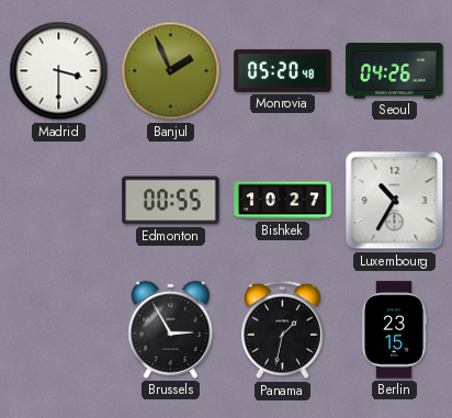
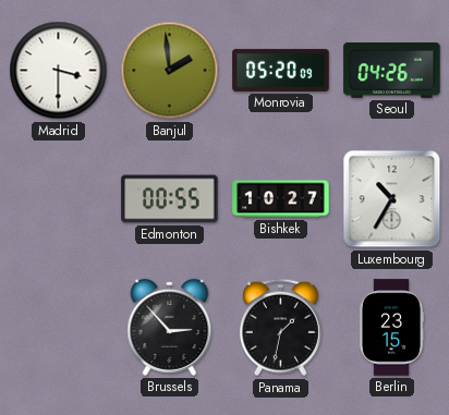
Banjul: 1:56 -> 1:59 (170, 71)
Monrovia: 05:20:48 -> 05:20:09 (281, 70)
Brussels: 2:55 -> 2:53 (170, 327)
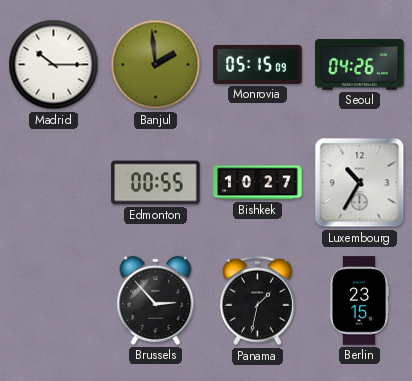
Madrid: 3:30 -> 10:15 (54, 65)
Monrovia: 05:20 -> 05:15 (258, 64)
